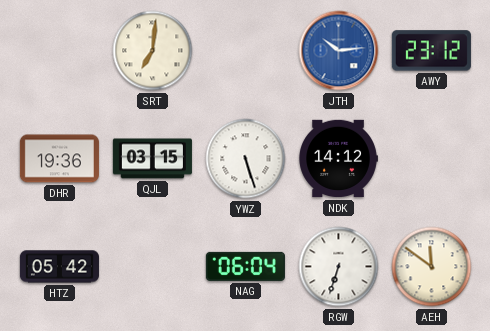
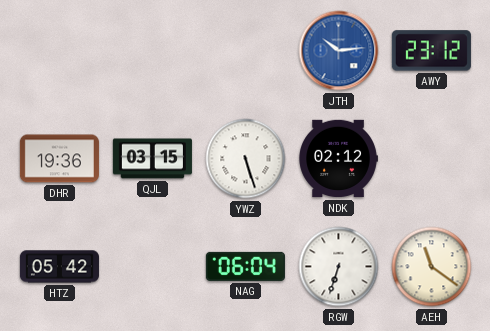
SRT: 7:01 -> none (153, 51)
NDK: 14:12 -> 02:12 (338, 159)
AEH: 11:51 -> 11:21 (432, 267)
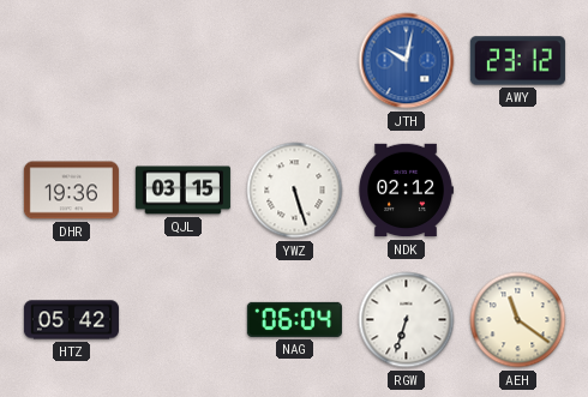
JTH: 10:14 -> 10:02 (407, 61)
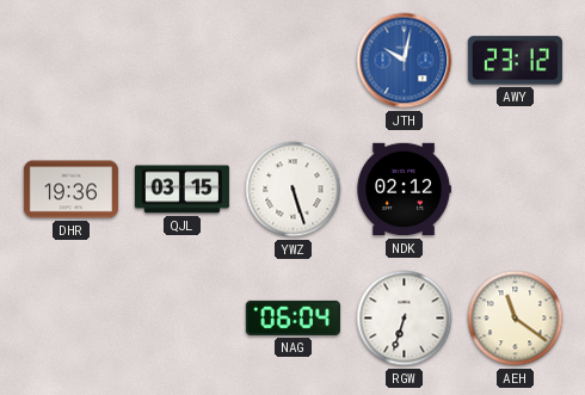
HTZ: 05:42 -> none (71, 320)
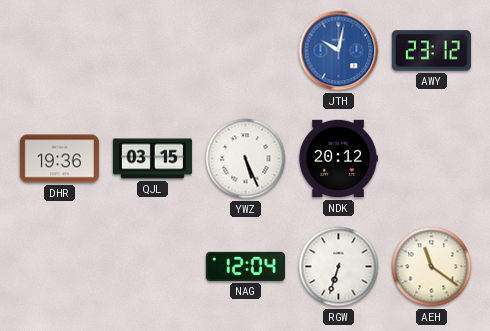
YWZ: 5:27 -> 5:26 (246, 159)
NDK: 02:12 -> 20:12 (338, 159)
NAG: 06:04 -> 12:04 (245, 266)
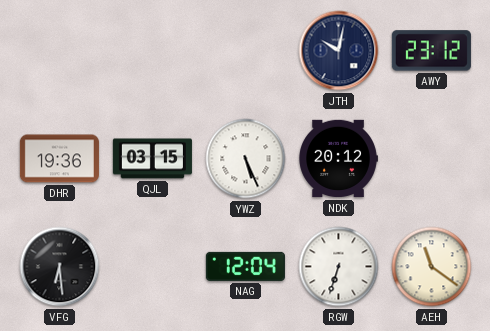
JTH dial: blue -> navy (339, 51)
VFG: none -> 6:29 (60, 267)
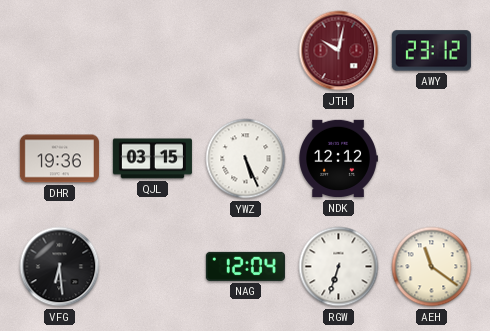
JTH dial: navy -> burgundy (339, 51)
NDK: 20:12 -> 12:12 (338, 159)
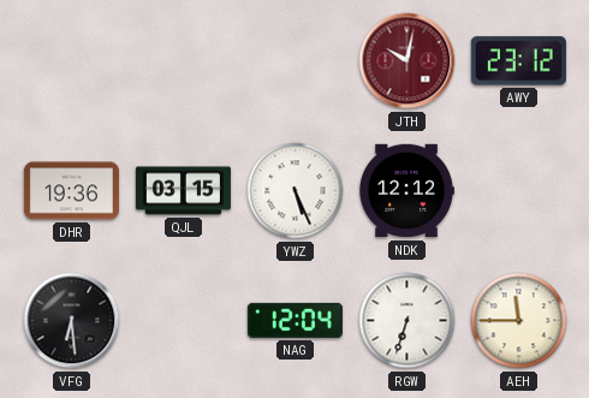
AEH: 11:21 -> 11:45 (519, 321)
